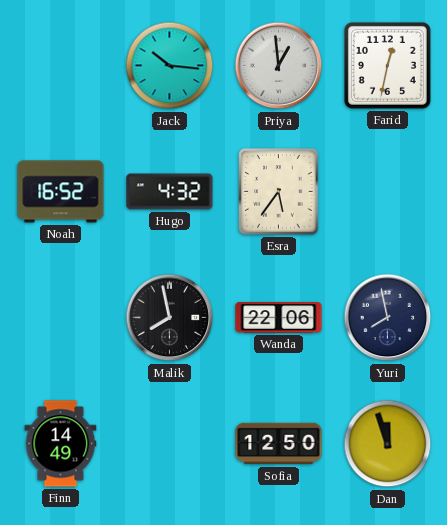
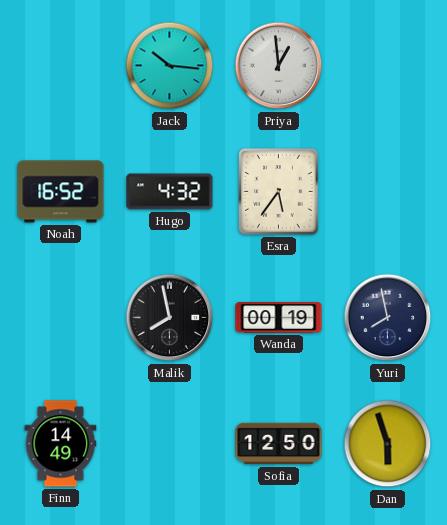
Farid: 12:32 -> none (387, 65)
Wanda: 22:06 -> 00:19 (279, 318)
Dan: 11:57 -> 5:57 (388, 444)
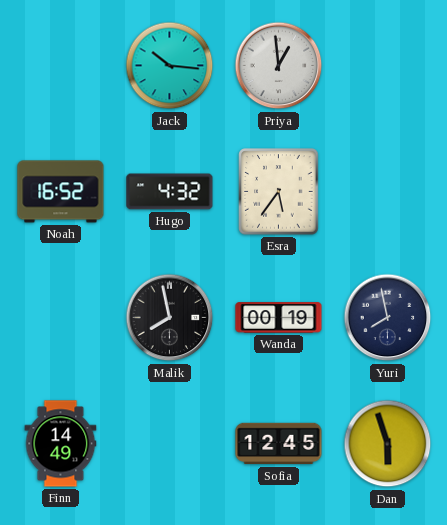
Sofia: 12:50 -> 12:45 (279, 444)
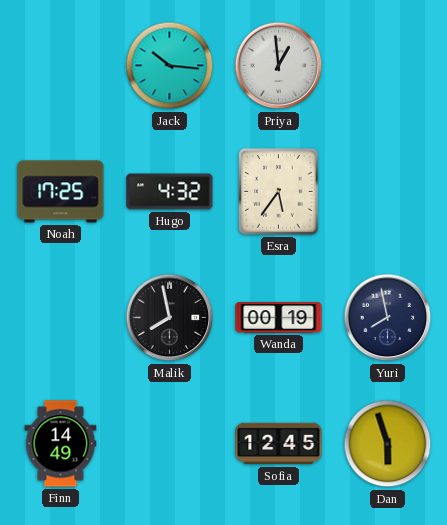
Noah: 16:52 -> 17:25 (61, 192)
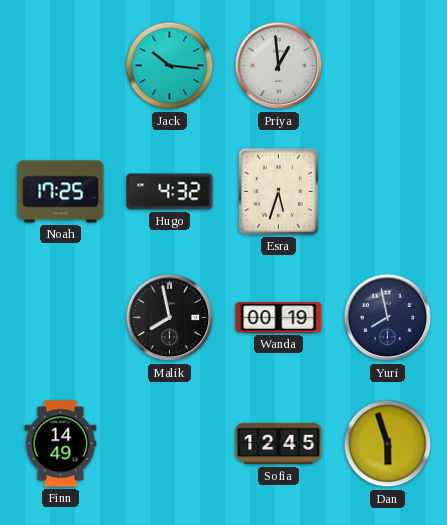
Esra: 5:36 -> 5:33 (279, 192)
